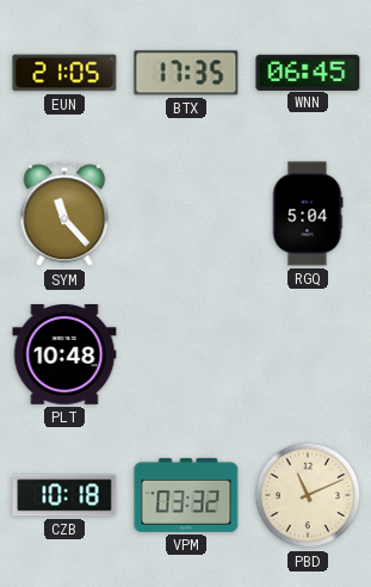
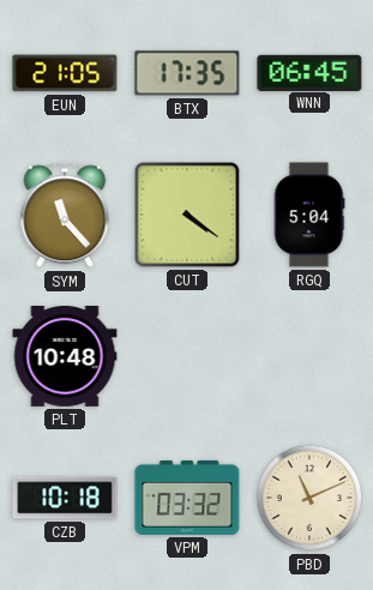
CUT: none -> 4:21 (187, 215)
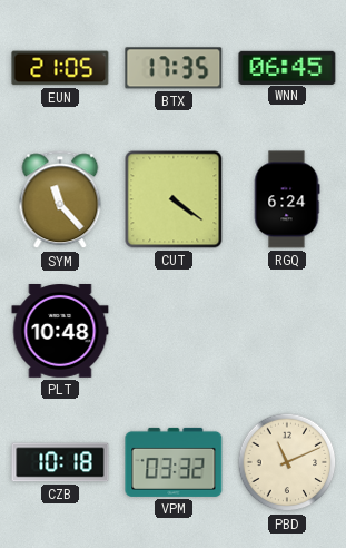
RGQ: 5:04 -> 6:24 (287, 199)
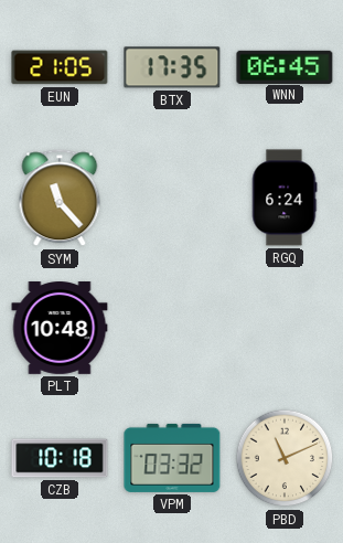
CUT: 4:21 -> none (174, 199)
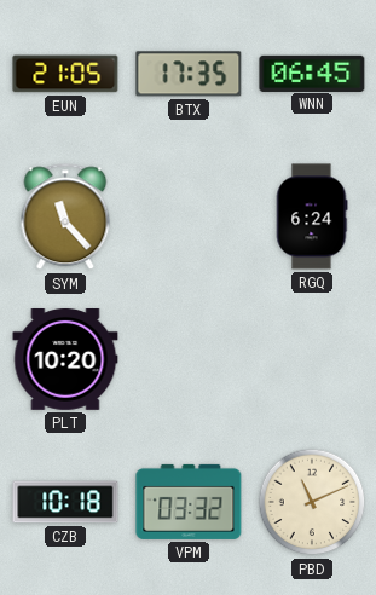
PLT: 10:48 -> 10:20 (65, 360)
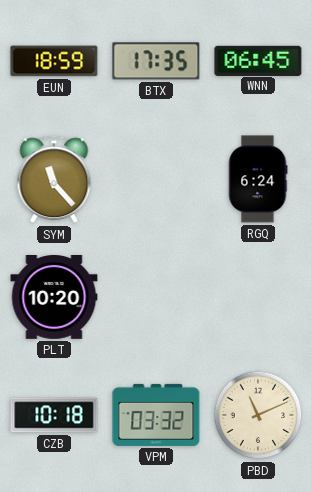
EUN: 21:05 -> 18:59 (54, 61)
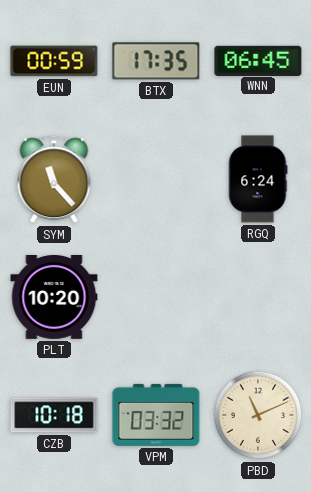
EUN: 18:59 -> 00:59 (54, 61)
